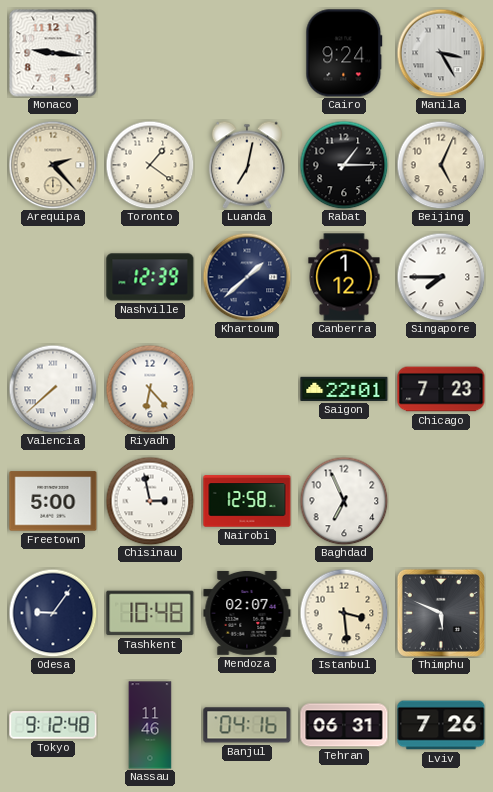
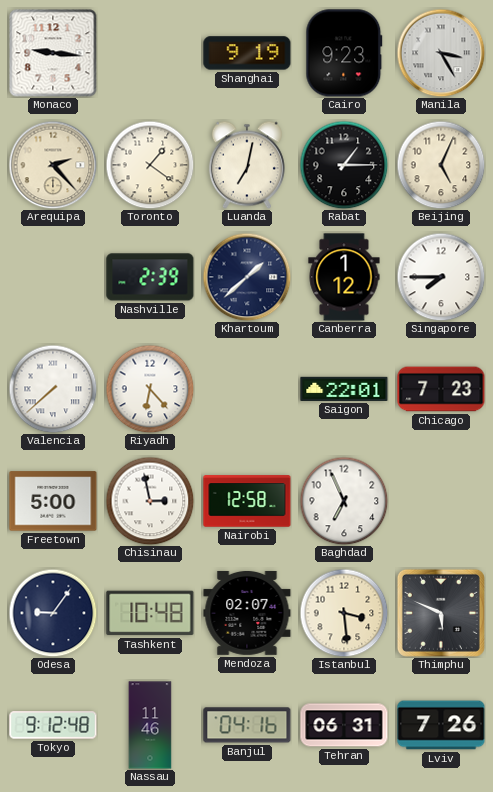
Shanghai: none -> 9:19 (247, 53)
Cairo: 9:24 -> 9:23 (344, 53)
Nashville: 12:39 -> 2:39 (150, 277)
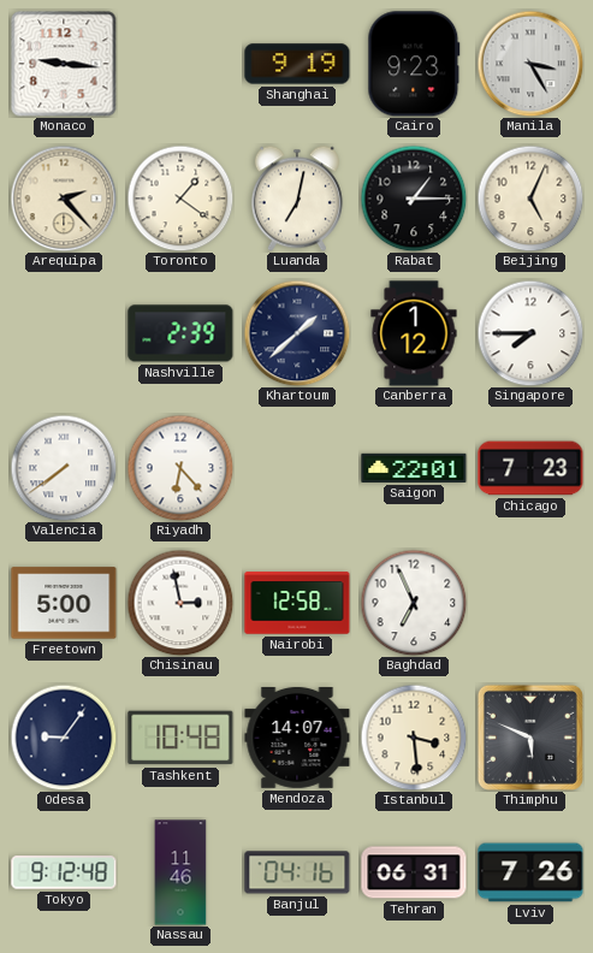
Valencia: 7:38 -> 7:39 (64, 468)
Mendoza: 02:07 -> 14:07 (297, 738)
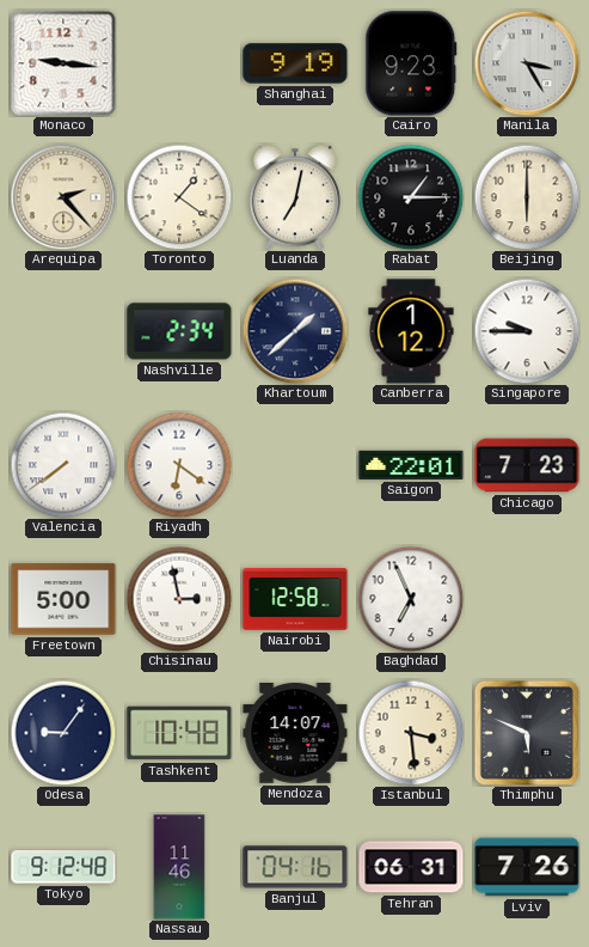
Beijing: 5:04 -> 6:00 (527, 197)
Nashville: 2:39 -> 2:34 (179, 331)
Singapore: 7:45 -> 9:45 (527, 331)
Riyadh: 6:23 -> 6:21 (179, 465)
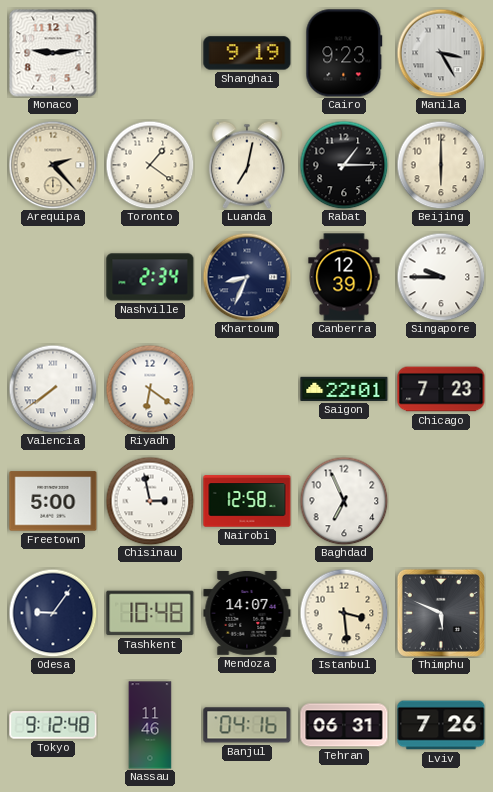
Monaco: 9:16 -> 9:14 (53, 53)
Khartoum: 1:38 -> 8:34 (247, 277)
Canberra: 1:12 -> 12:39 (344, 277)
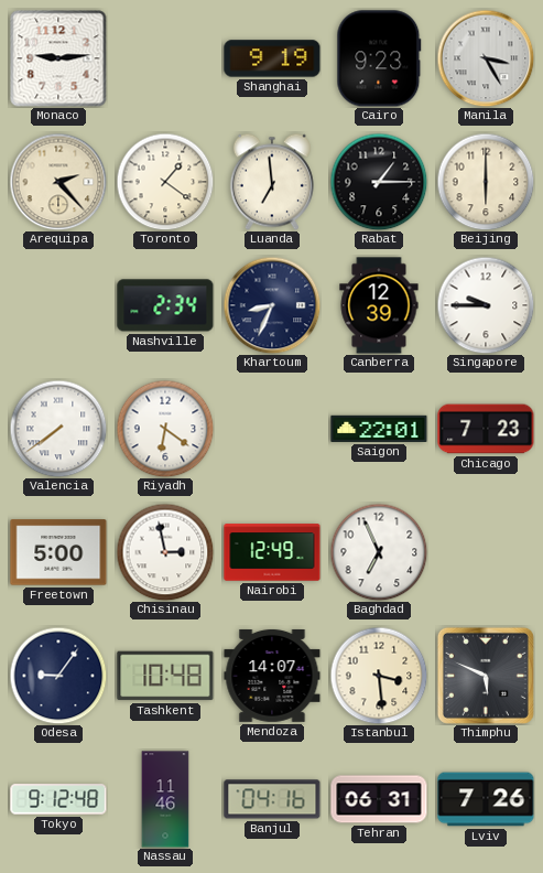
Luanda: 7:02 -> 6:59 (272, 182)
Nairobi: 12:58 -> 12:49 (272, 552)
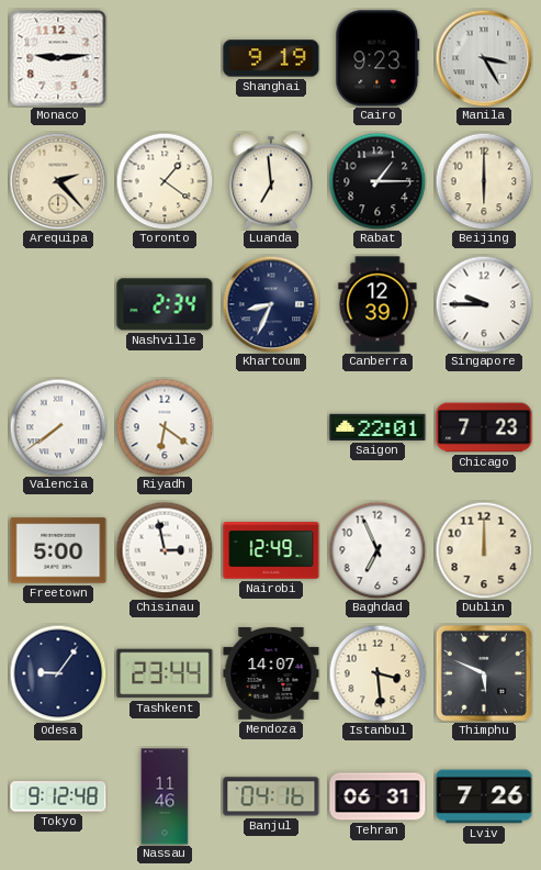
Dublin: none -> 12:00 (484, 550)
Tashkent: 10:48 -> 23:44 (165, 673)
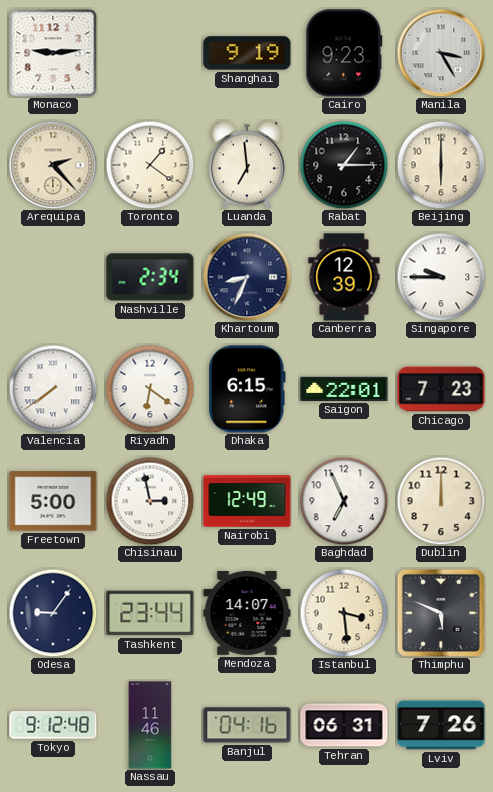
Dhaka: none -> 6:15 (248, 389)
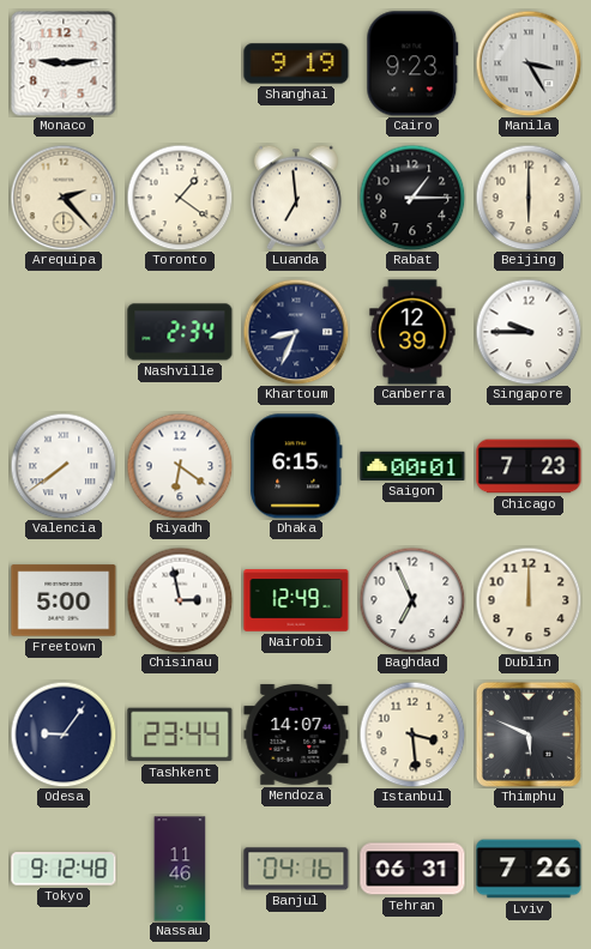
Saigon: 22:01 -> 00:01 (412, 466)
